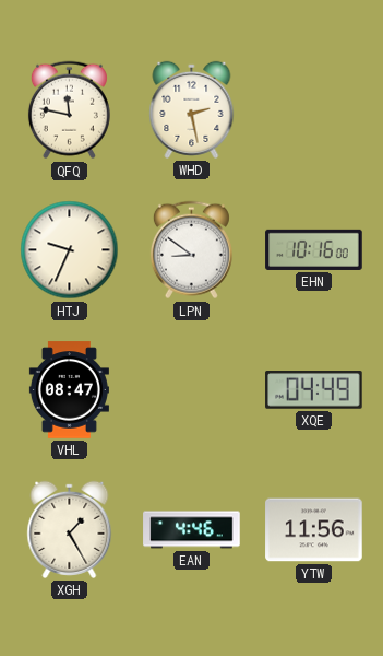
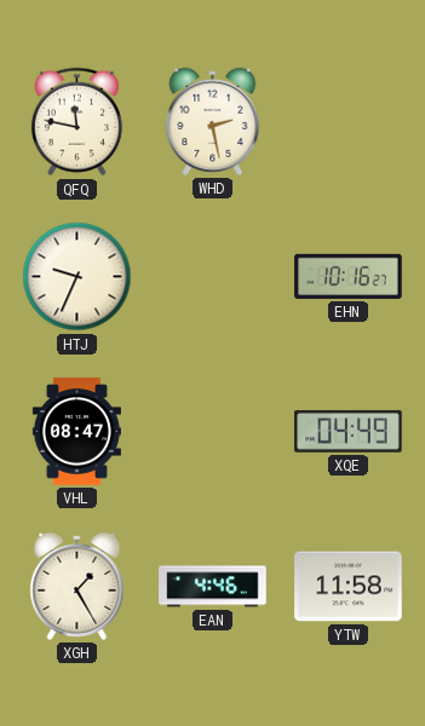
LPN: 8:51 -> none (191, 250)
EHN: 10:16:00 -> 10:16:27 (349, 276)
YTW: 11:56 -> 11:58 (349, 587)
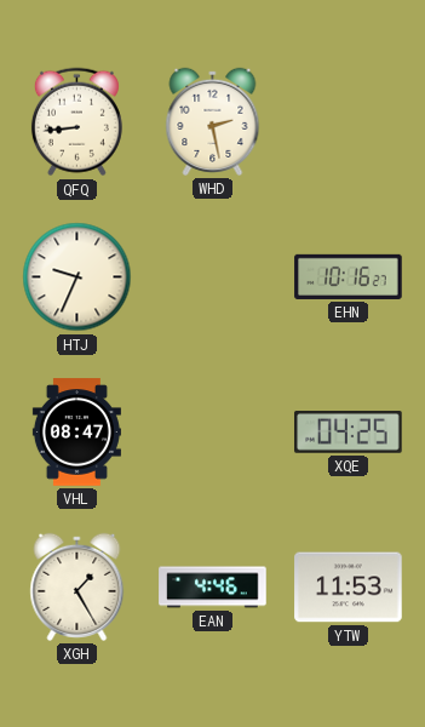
QFQ: 11:47 -> 8:44 (76, 122)
XQE: 04:49 -> 04:25 (349, 433)
YTW: 11:58 -> 11:53 (349, 588)
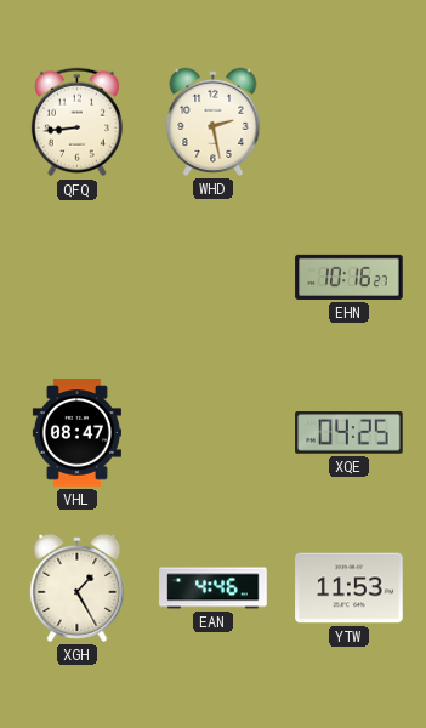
HTJ: 9:34 -> none (77, 277)
